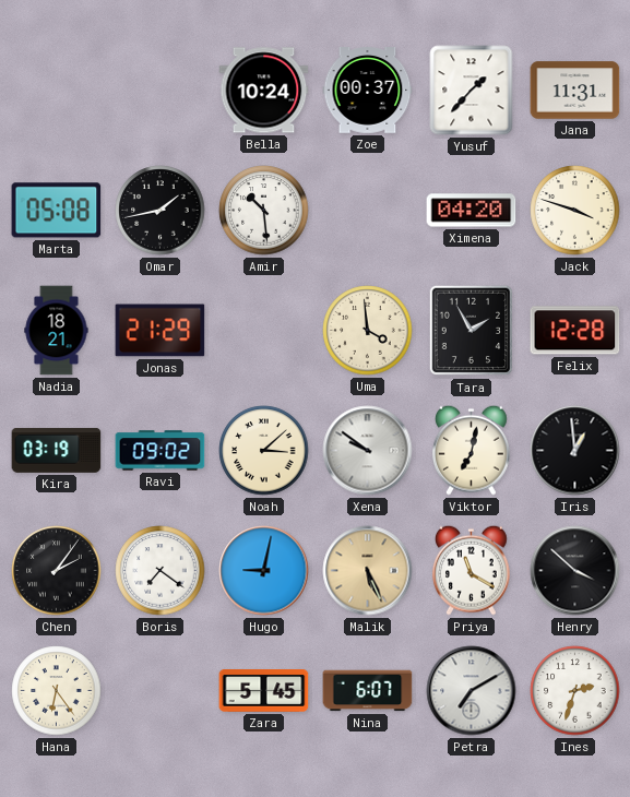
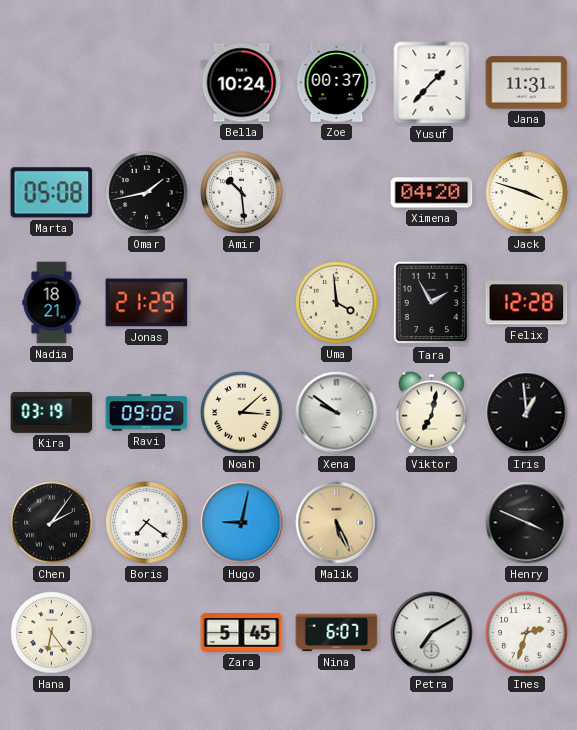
Priya: 11:20 -> none (472, 570)
Henry: 3:52 -> 3:49 (527, 523)
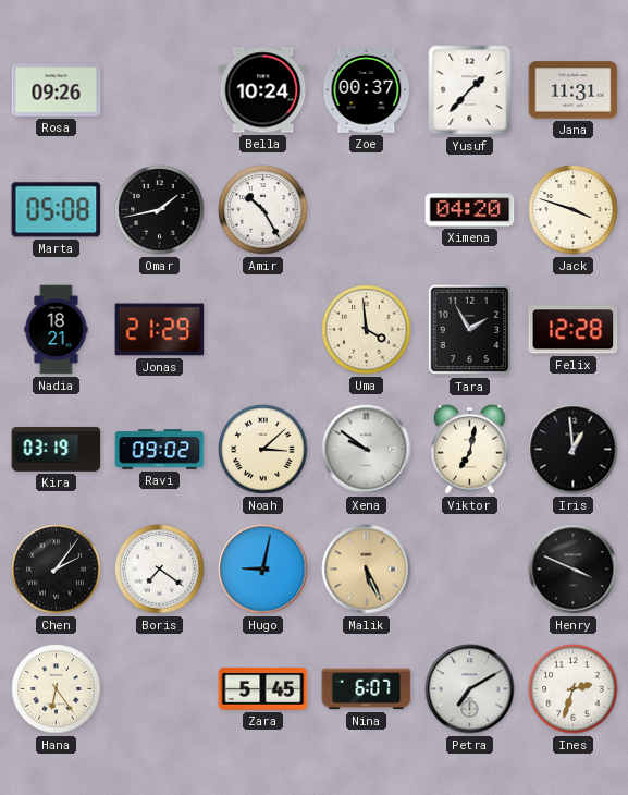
Rosa: none -> 09:26 (57, 90)
Amir: 10:29 -> 10:25 (263, 210)
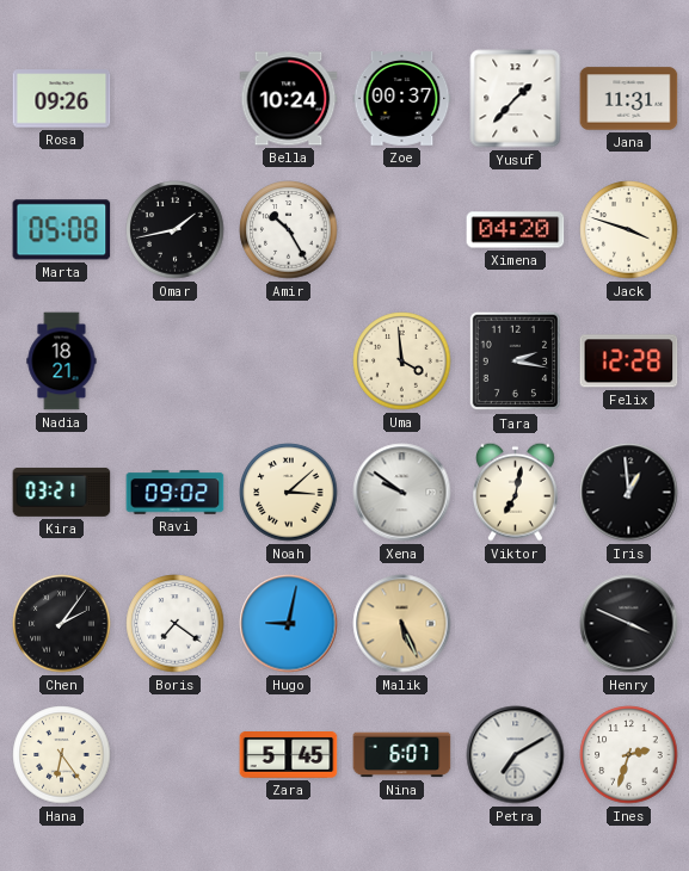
Jonas: 21:29 -> none (160, 330)
Tara: 1:55 -> 2:17 (515, 362)
Kira: 03:19 -> 03:21 (62, 493)
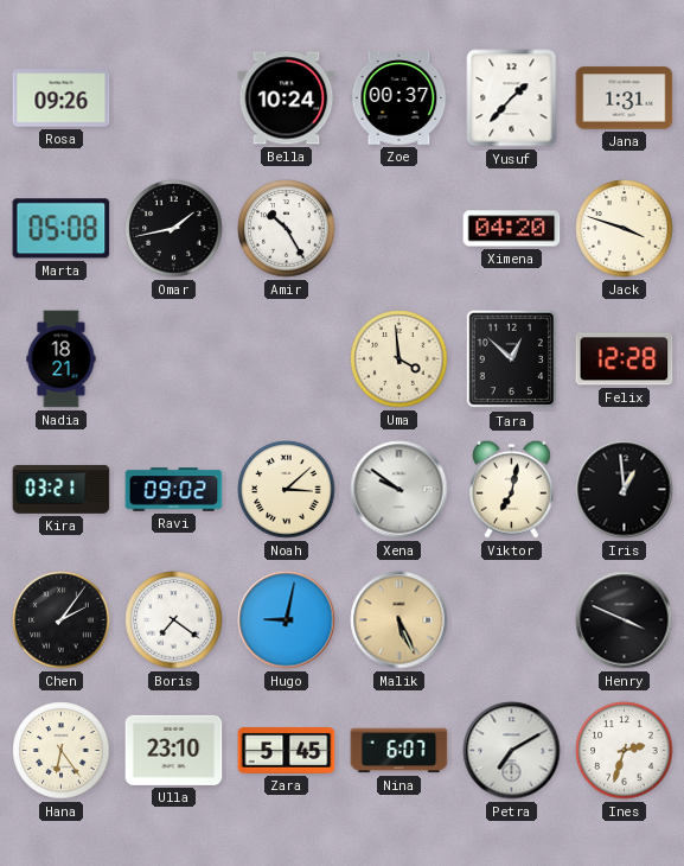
Jana: 11:31 -> 1:31 (625, 98)
Tara: 2:17 -> 12:52 (511, 359)
Ulla: none -> 23:10 (174, 750)
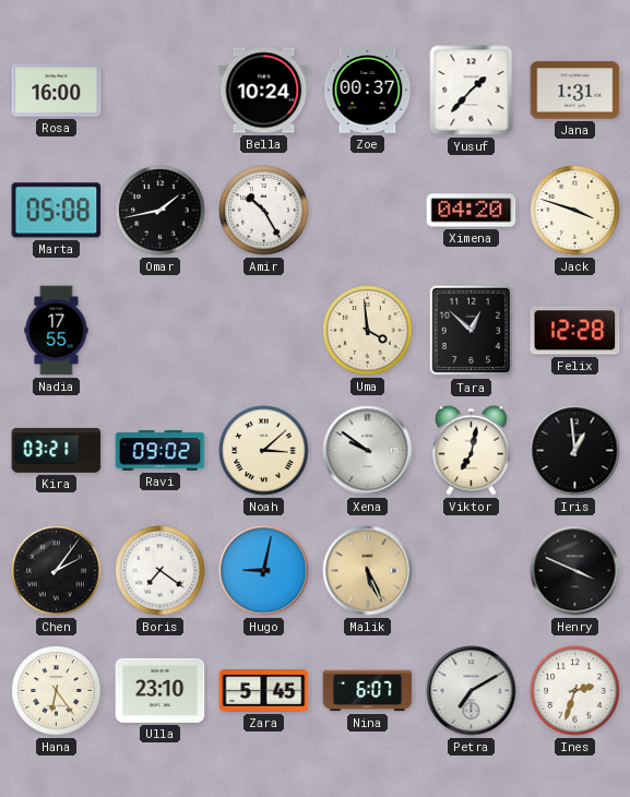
Rosa: 09:26 -> 16:00 (57, 91)
Nadia: 18:21 -> 17:55 (57, 331)
